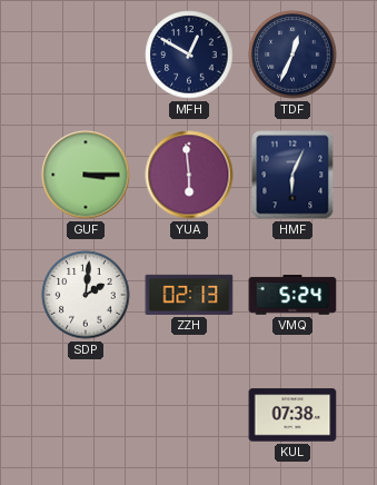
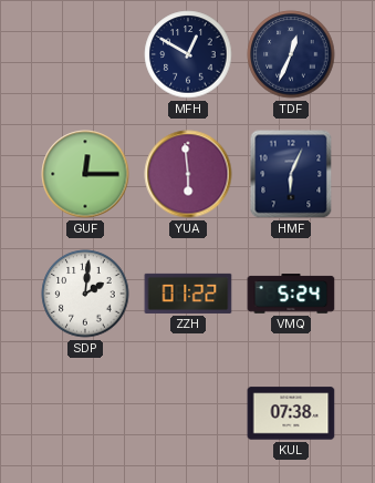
GUF: 3:15 -> 12:15 (85, 174)
ZZH: 02:13 -> 01:22 (188, 294)
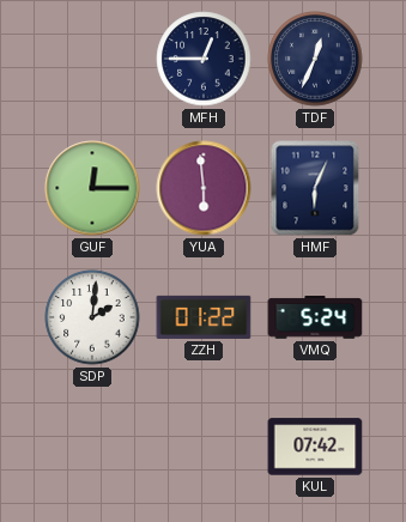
MFH: 12:50 -> 12:45 (204, 59)
KUL: 07:38 -> 07:42 (315, 447)
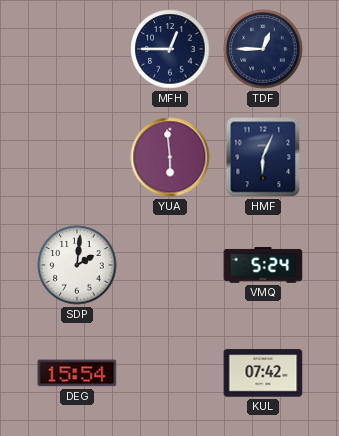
TDF: 12:34 -> 12:45 (263, 49)
GUF: 12:15 -> none (92, 188)
ZZH: 01:22 -> none (204, 317)
DEG: none -> 15:54 (77, 373)
